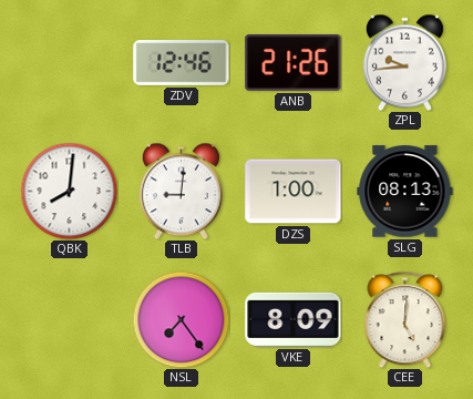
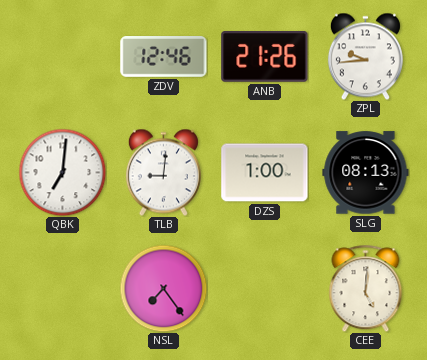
QBK: 8:01 -> 7:01 (62, 172)
VKE: 8:09 -> none (294, 319)
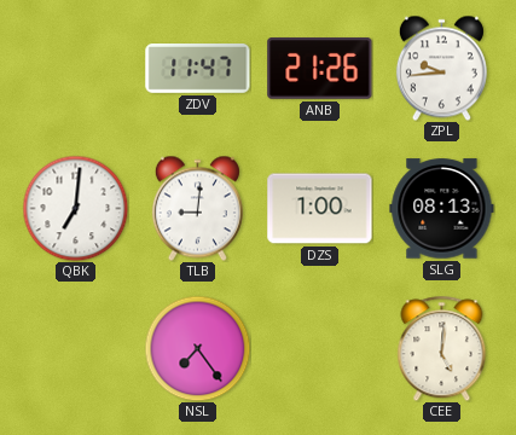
ZDV: 12:46 -> 11:47 (198, 69)
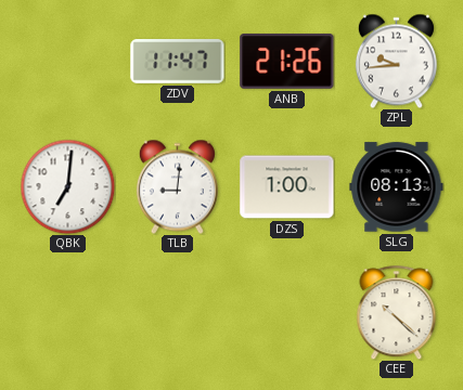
NSL: 7:24 -> none (197, 348)
CEE: 5:01 -> 10:22 (397, 312)
